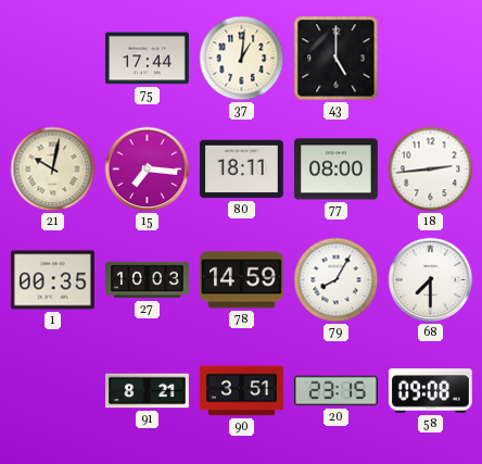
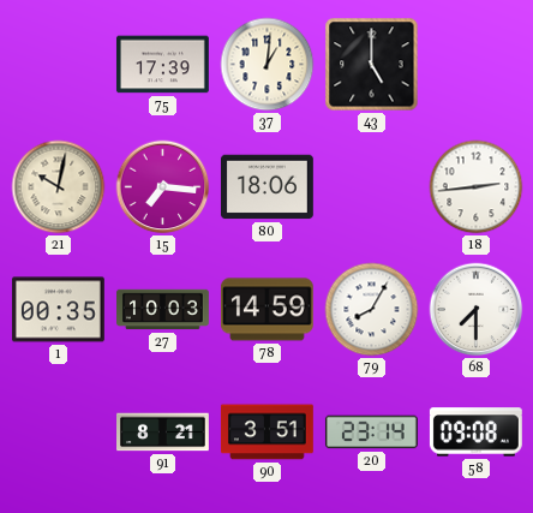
75: 17:44 -> 17:39 (162, 65)
80: 18:11 -> 18:06 (266, 187)
77: 08:00 -> none (335, 170)
20: 23:15 -> 23:14 (371, 433)
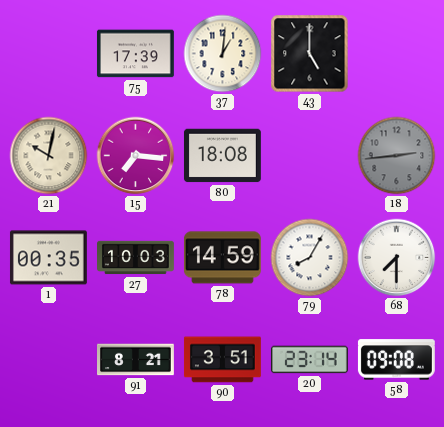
80: 18:06 -> 18:08 (222, 156)
18 dial: white -> grey (397, 156)
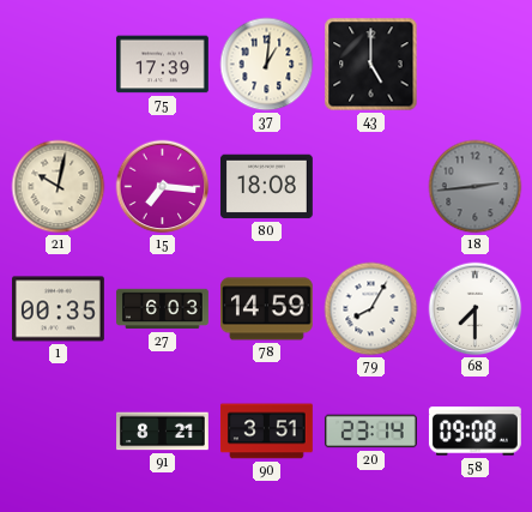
27: 10:03 -> 6:03 (163, 309)
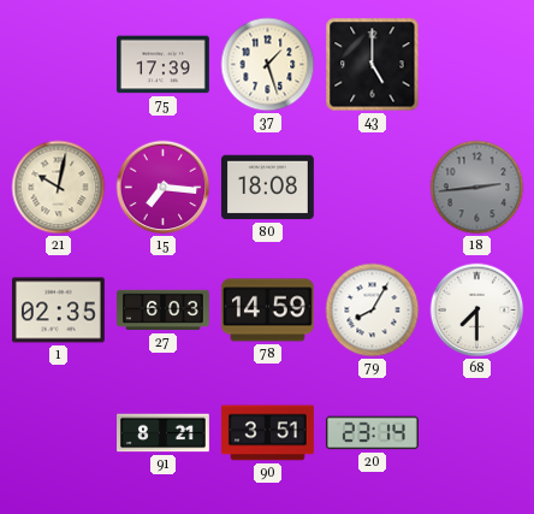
37: 1:01 -> 1:27 (268, 65)
1: 00:35 -> 02:35 (58, 311)
58: 09:08 -> none (474, 432)
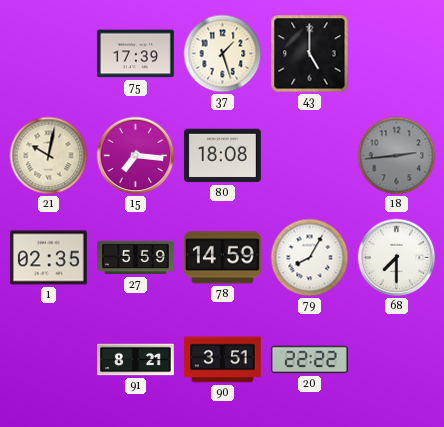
27: 6:03 -> 5:59 (136, 258)
20: 23:14 -> 22:22 (309, 360)
